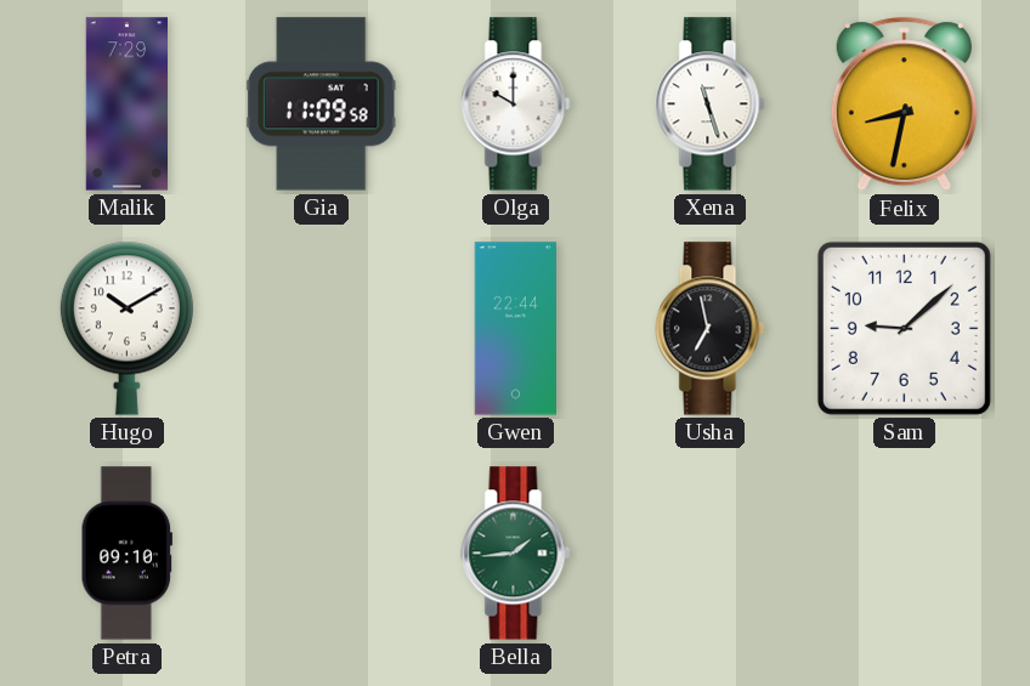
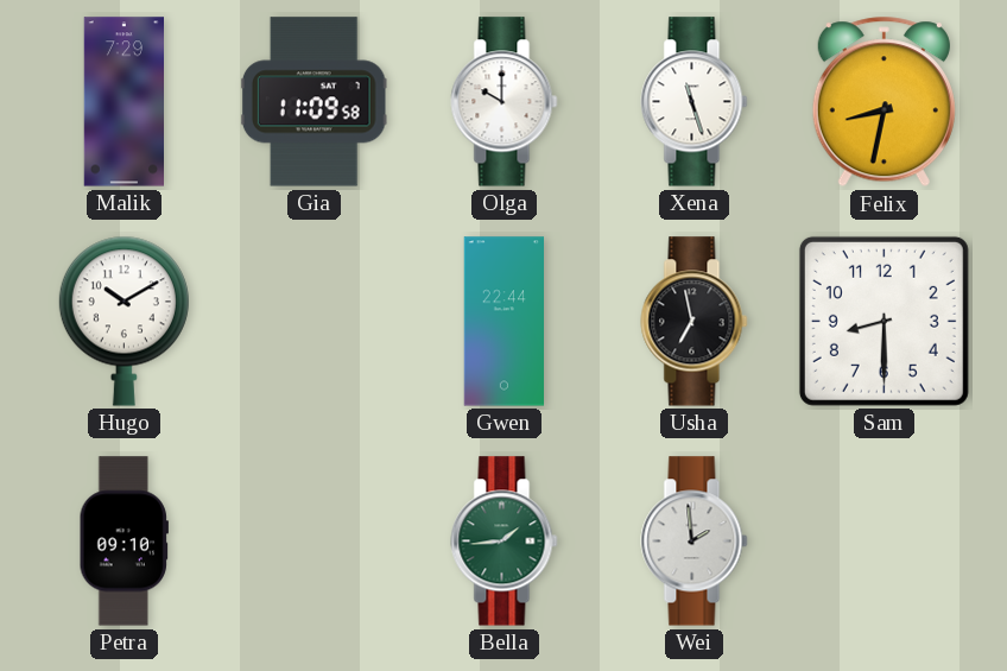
Sam: 9:08 -> 8:30 (883, 321)
Wei: none -> 1:59 (695, 542)
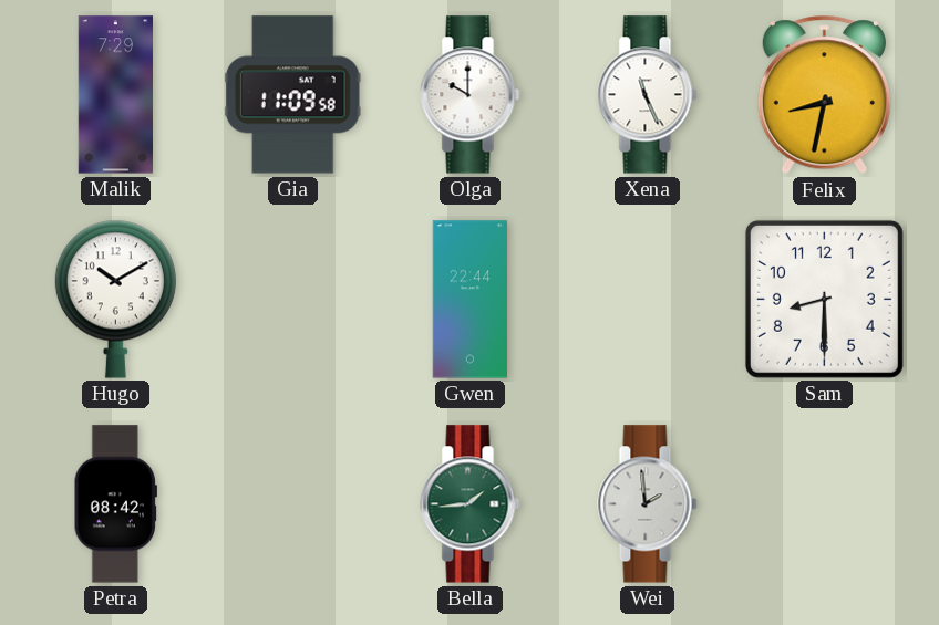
Xena: 11:27 -> 11:26 (648, 95)
Usha: 6:58 -> none (695, 322)
Petra: 09:10 -> 08:42 (115, 504)
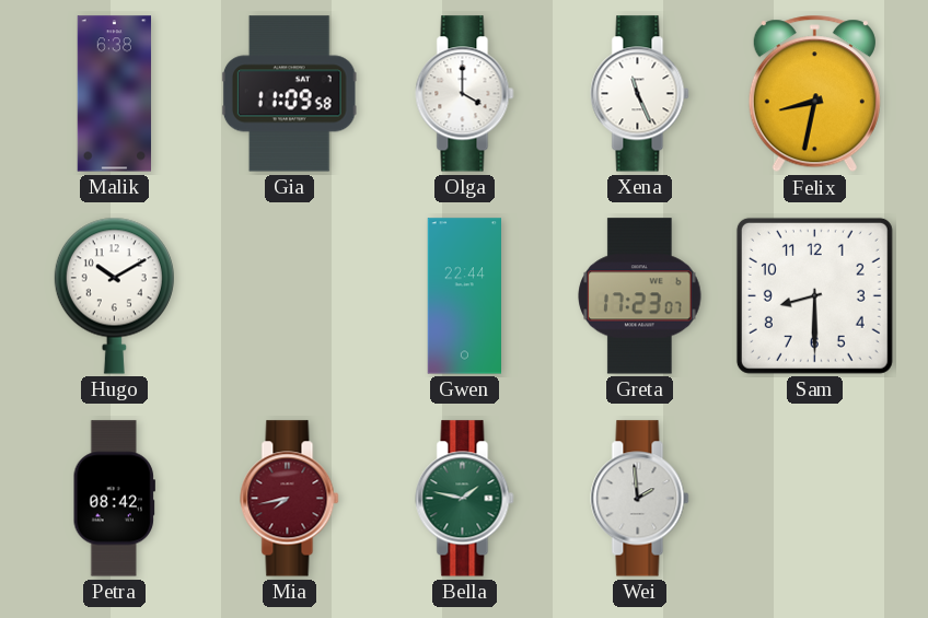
Malik: 7:29 -> 6:38 (115, 94)
Olga: 10:00 -> 4:00 (465, 94)
Greta: none -> 17:23 (640, 296)
Mia: none -> 7:43 (290, 499)
Bella: 1:44 -> 1:47 (465, 499)
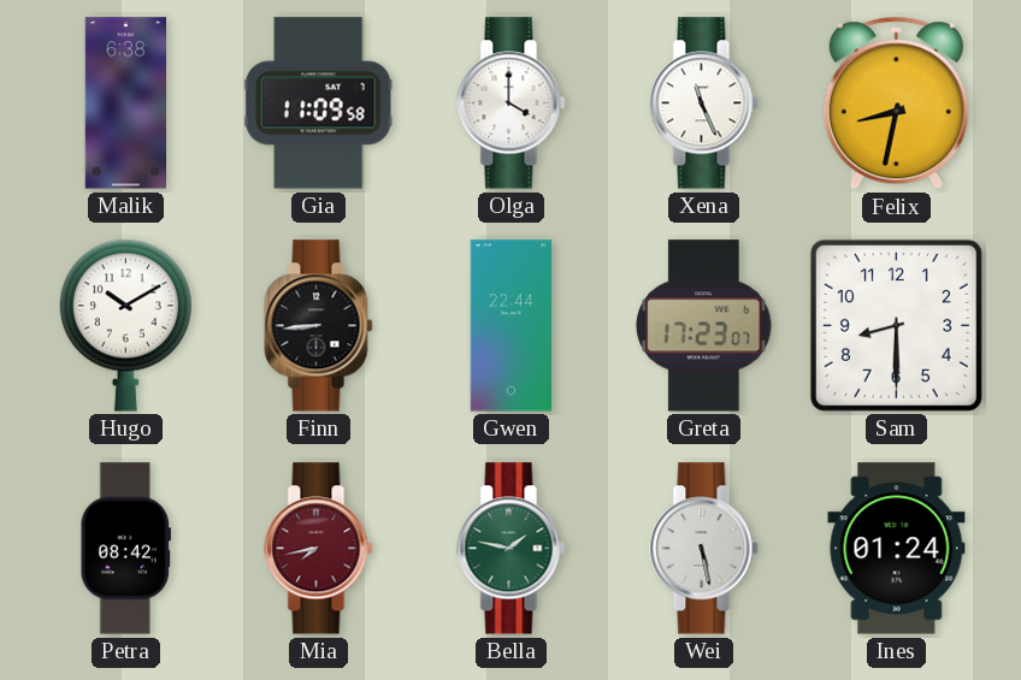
Finn: none -> 8:44 (319, 326)
Wei: 1:59 -> 5:28 (704, 549)
Ines: none -> 01:24 (897, 549)
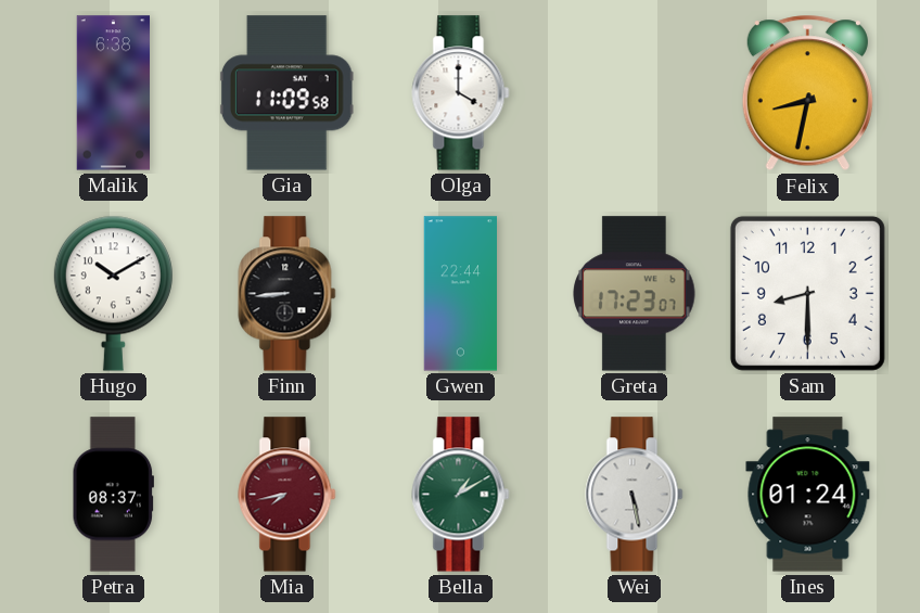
Xena: 11:26 -> none (704, 104)
Petra: 08:42 -> 08:37 (113, 495)
Bella: 1:47 -> 1:10 (461, 495)
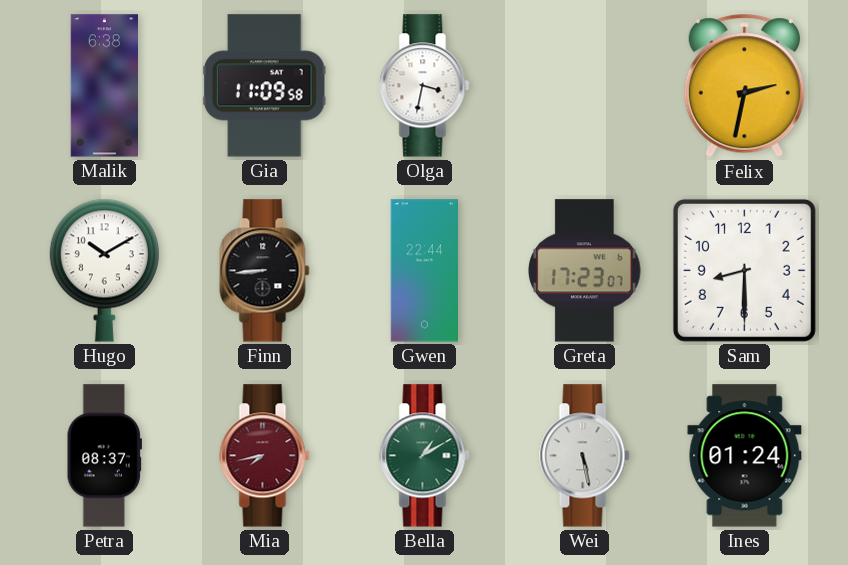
Olga: 4:00 -> 3:32 (425, 86)
Felix: 8:32 -> 2:32 (744, 86)
